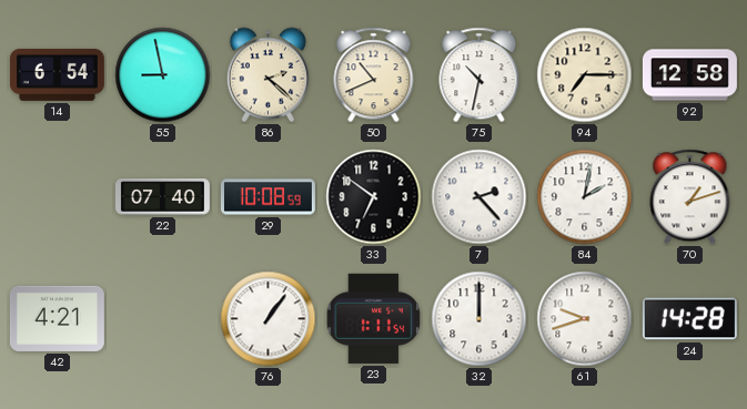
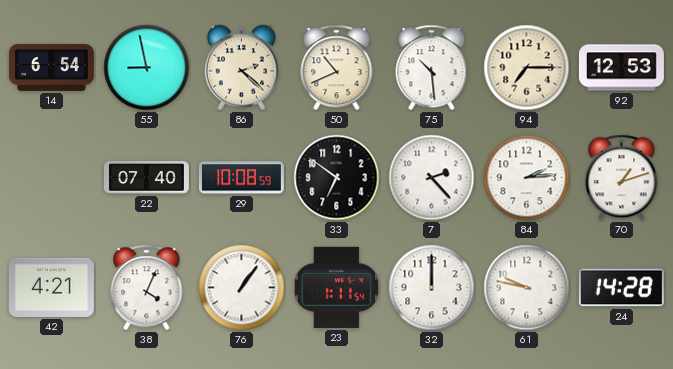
75: 10:32 -> 10:29 (432, 68)
92: 12:58 -> 12:53 (621, 68)
84: 2:02 -> 2:14 (527, 178)
38: none -> 4:04 (147, 288)
61: 9:42 -> 9:47 (527, 288)
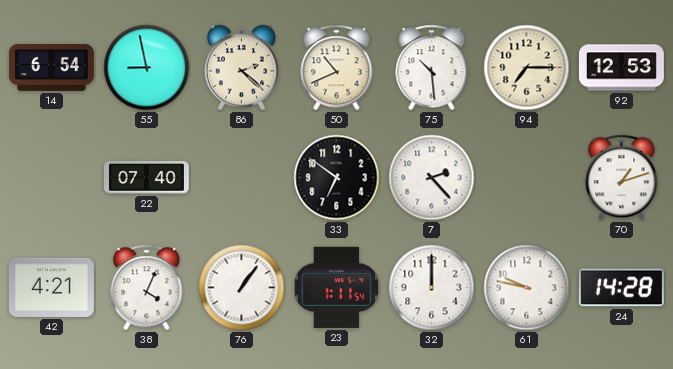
29: 10:08 -> none (241, 178)
84: 2:14 -> none (527, 178)
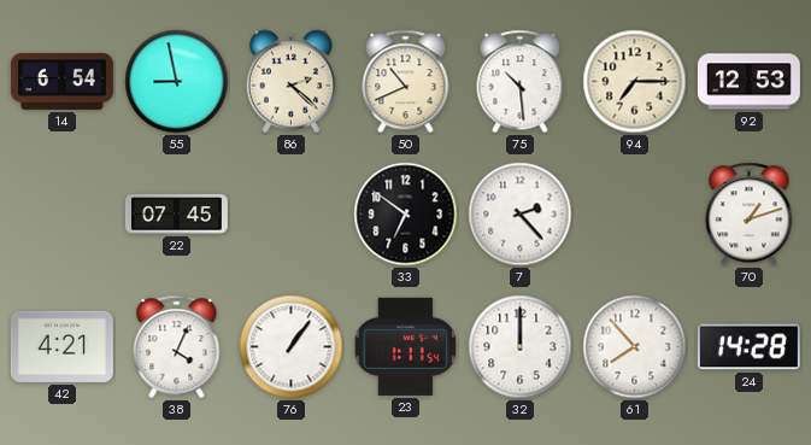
22: 07:40 -> 07:45 (176, 215)
61: 9:47 -> 7:53 (635, 347)
